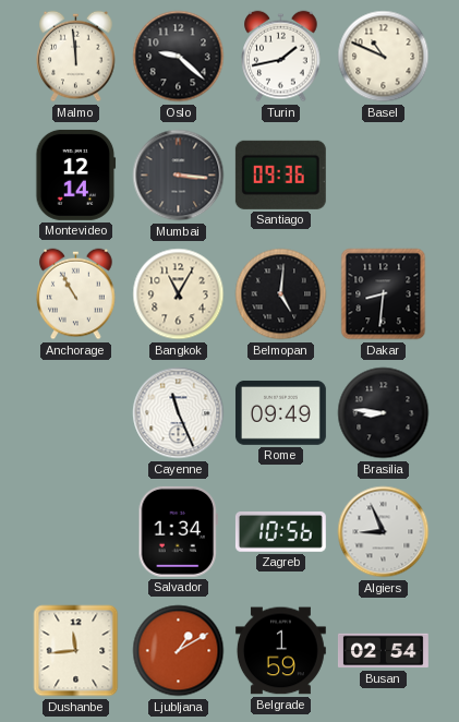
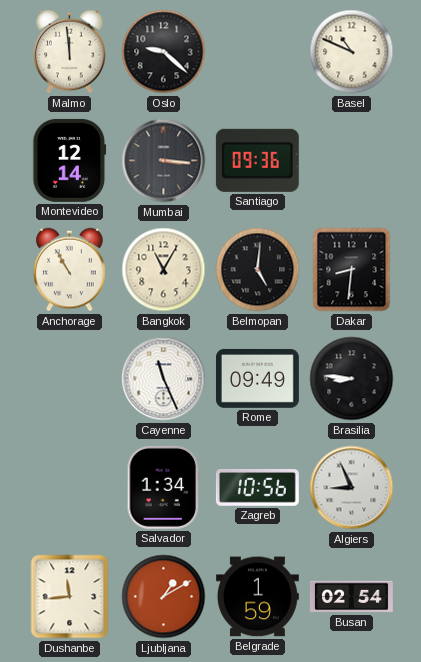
Turin: 1:43 -> none (281, 57)
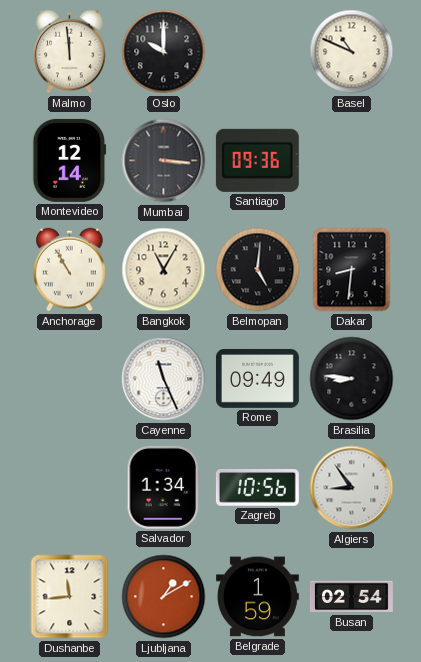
Oslo: 9:22 -> 10:00 (164, 52)
Algiers: 8:56 -> 8:54 (352, 488)
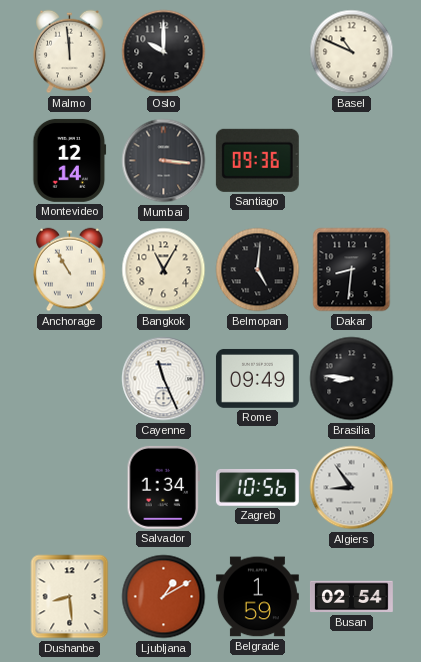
Dushanbe: 11:44 -> 8:29 (70, 597)
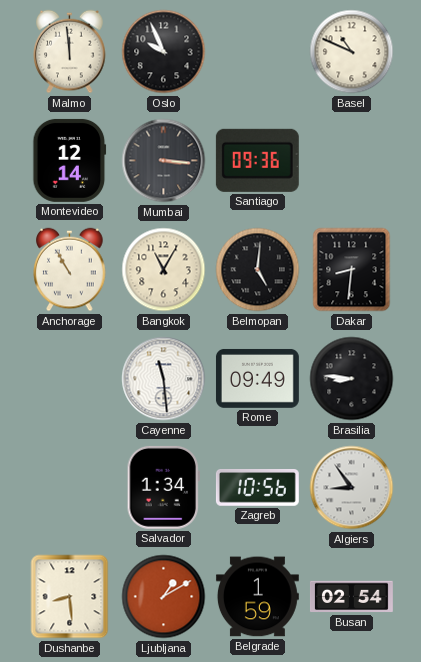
Oslo: 10:00 -> 9:56 (164, 52)
Cayenne: 11:26 -> 11:29 (164, 379)
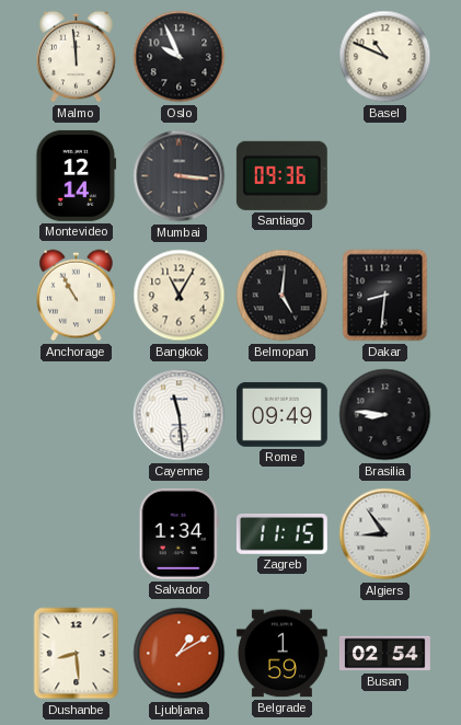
Zagreb: 10:56 -> 11:15 (281, 534)
